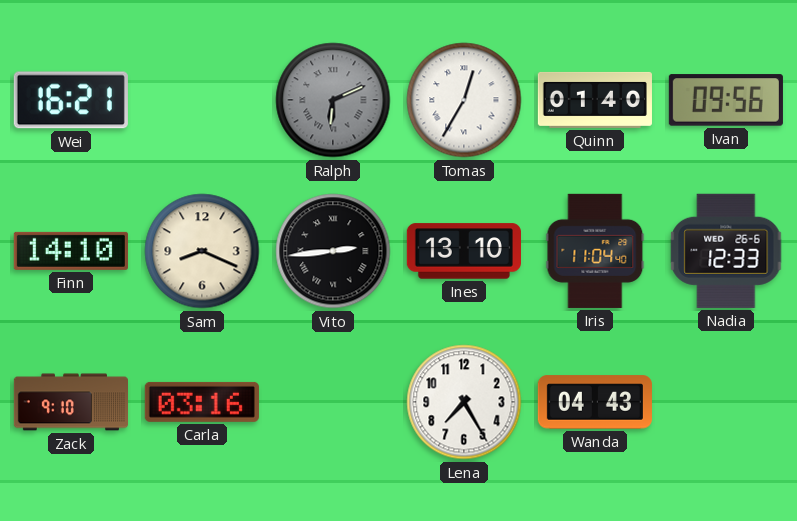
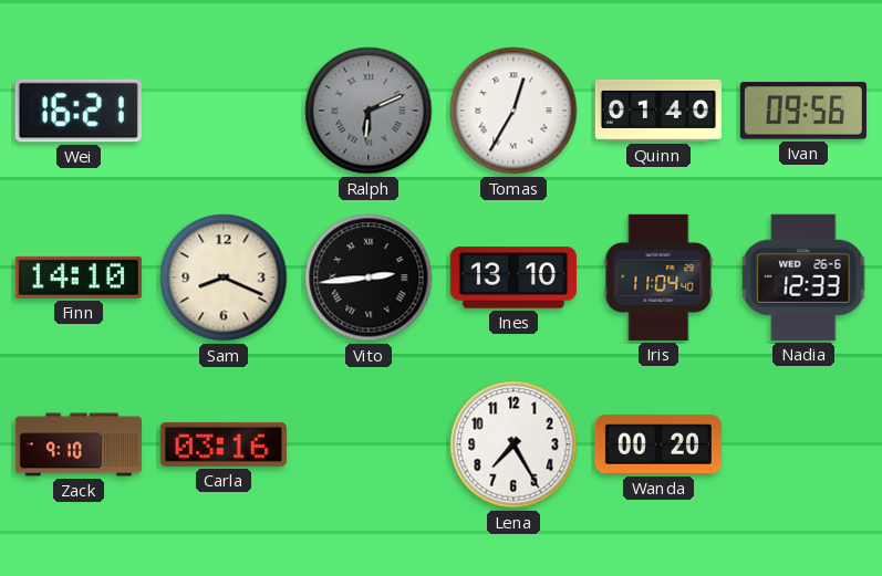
Wanda: 04:43 -> 00:20 (658, 444)
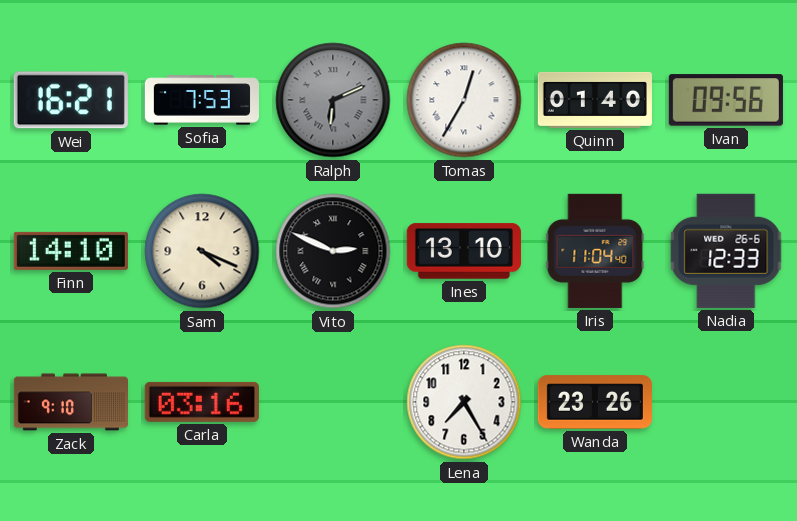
Sofia: none -> 7:53 (202, 100)
Sam: 8:19 -> 4:19 (202, 251)
Vito: 2:44 -> 2:49 (333, 251)
Wanda: 00:20 -> 23:26 (595, 402)
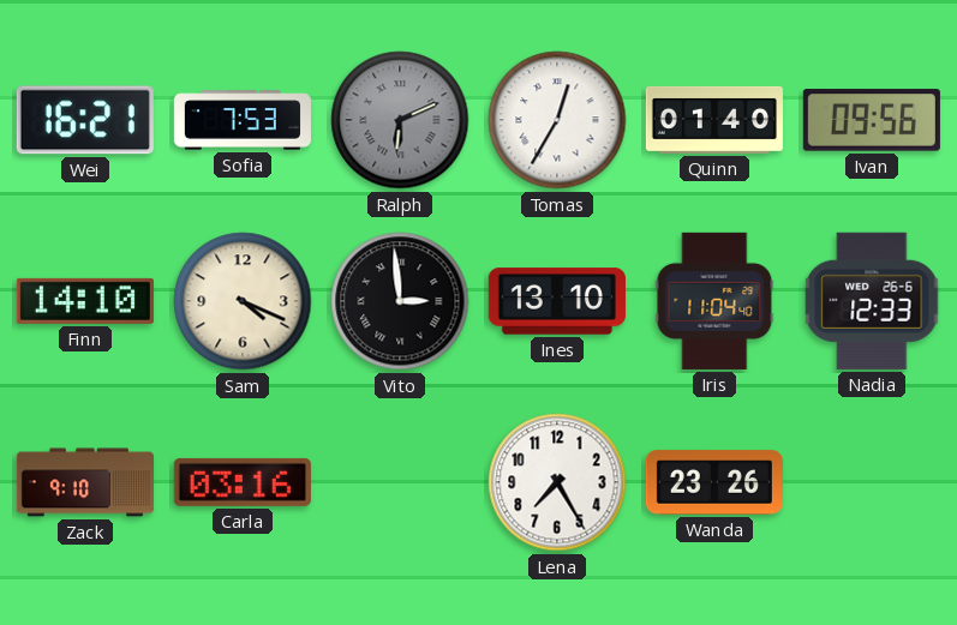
Vito: 2:49 -> 2:59 (400, 301)
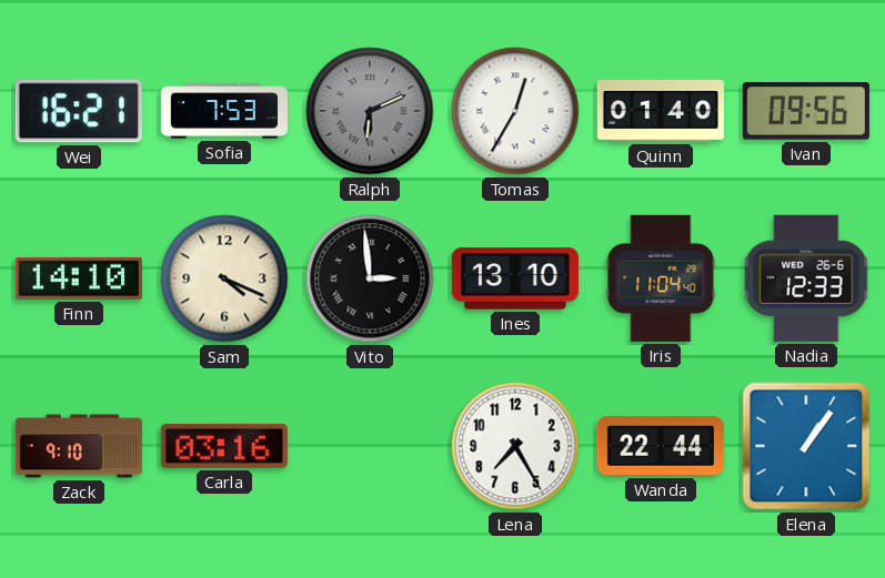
Wanda: 23:26 -> 22:44 (661, 446)
Elena: none -> 1:06 (806, 446)
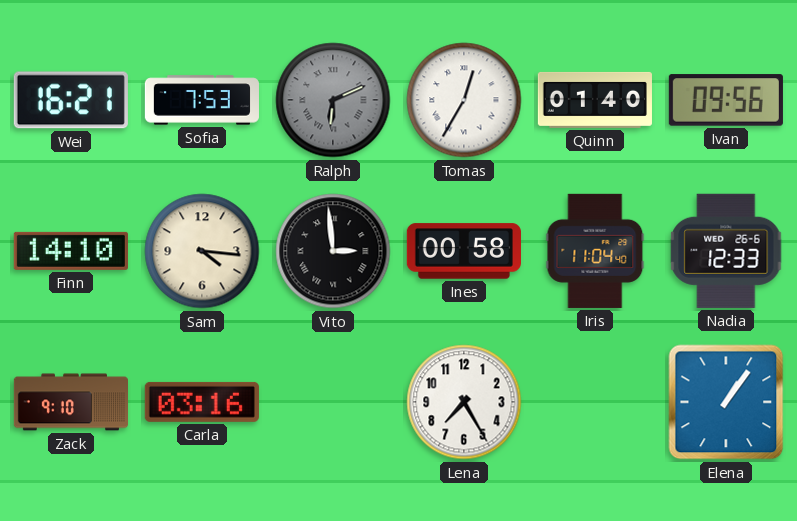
Sam: 4:19 -> 4:16 (202, 251)
Ines: 13:10 -> 00:58 (464, 251)
Wanda: 22:44 -> none (661, 446)
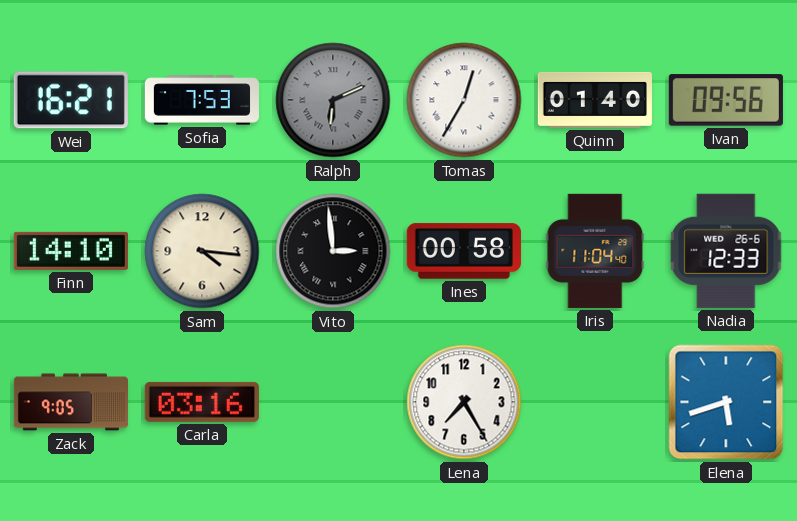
Zack: 9:10 -> 9:05 (70, 402)
Elena: 1:06 -> 5:42 (726, 402)
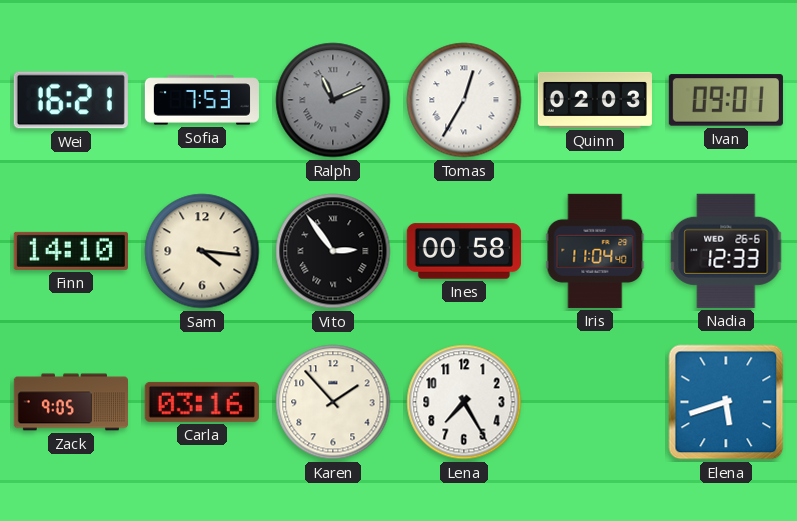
Ralph: 6:11 -> 11:11 (333, 100)
Quinn: 01:40 -> 02:03 (595, 100)
Ivan: 09:56 -> 09:01 (726, 100)
Vito: 2:59 -> 2:54 (333, 251)
Karen: none -> 1:53 (333, 402)
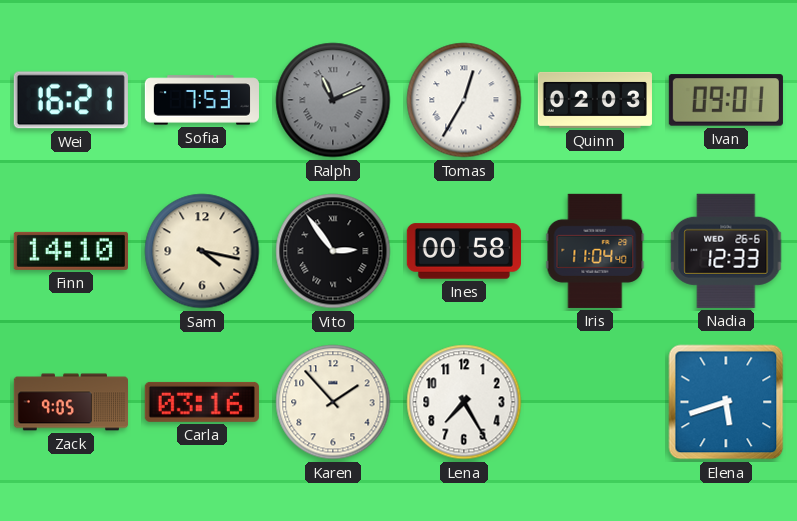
Sam: 4:16 -> 4:17 (202, 251)
